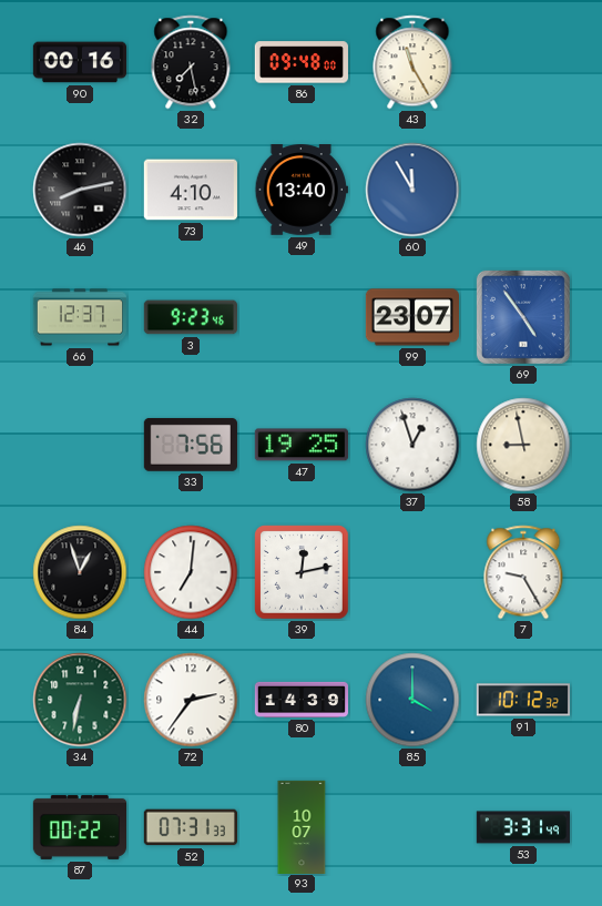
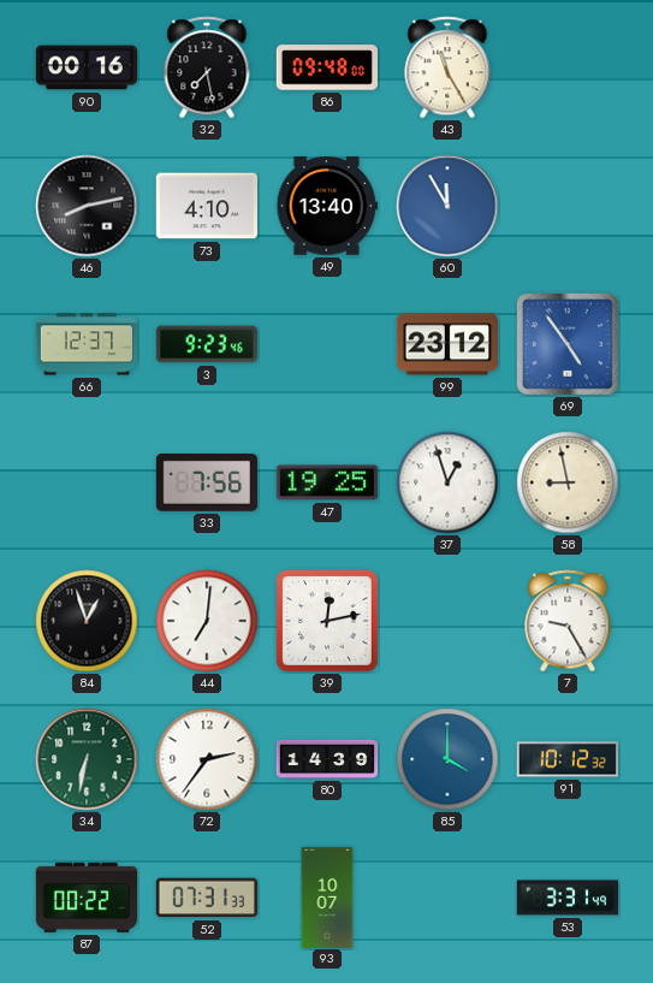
99: 23:07 -> 23:12 (446, 344)
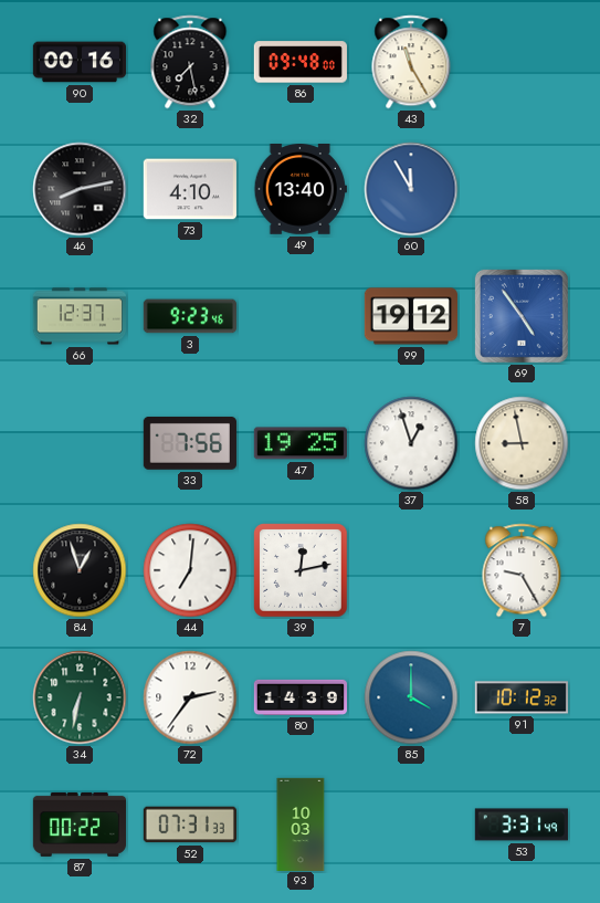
99: 23:12 -> 19:12 (410, 316)
93: 10:07 -> 10:03 (301, 823)
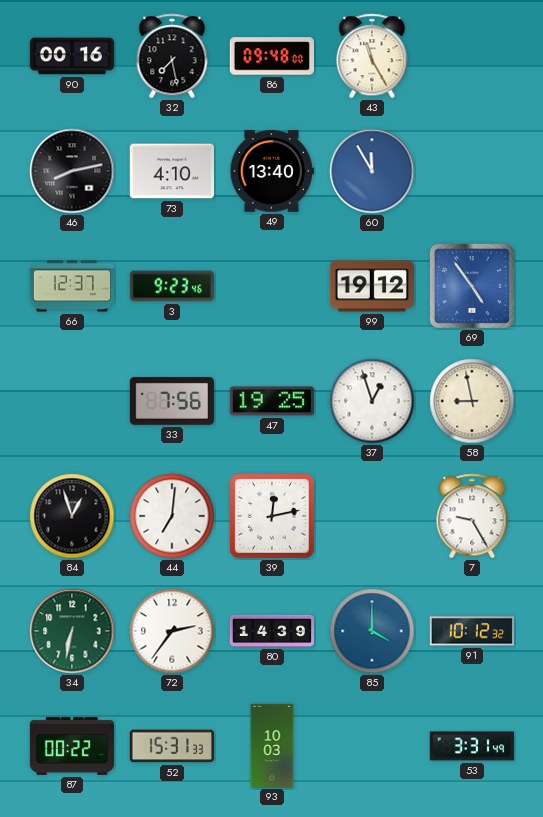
52: 07:31 -> 15:31 (172, 746)
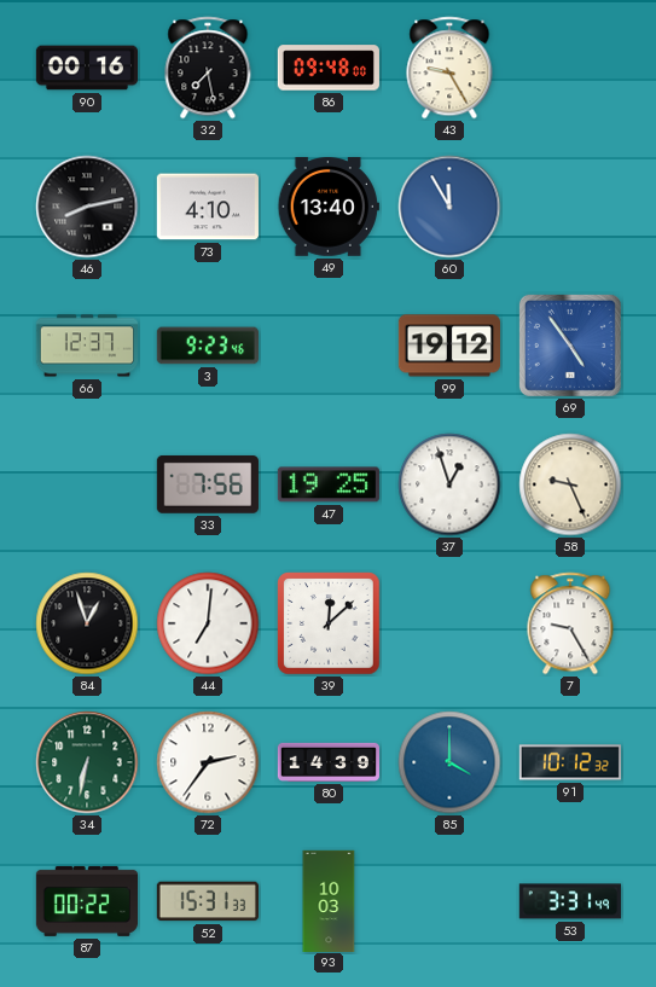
43: 11:25 -> 9:25 (449, 68)
58: 8:58 -> 9:26 (570, 484)
39: 12:13 -> 12:08 (329, 623)
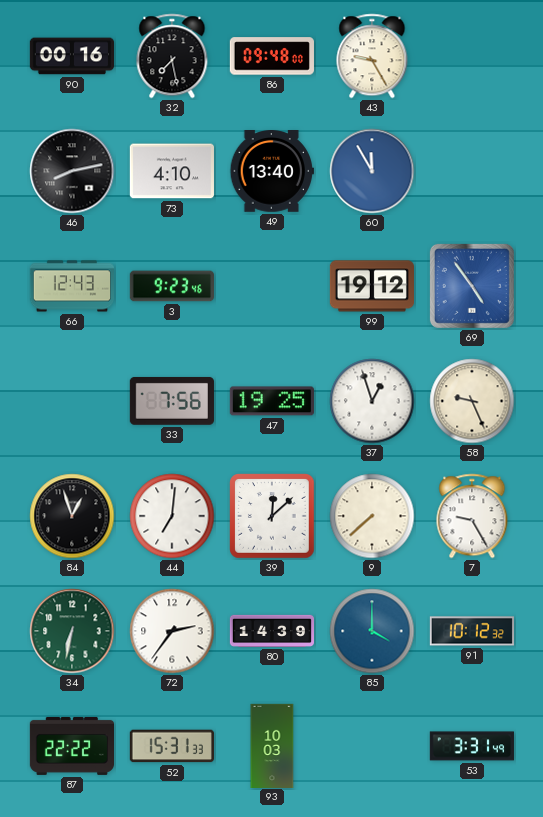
66: 12:37 -> 12:43 (71, 286)
9: none -> 7:38 (372, 516)
87: 00:22 -> 22:22 (71, 746)
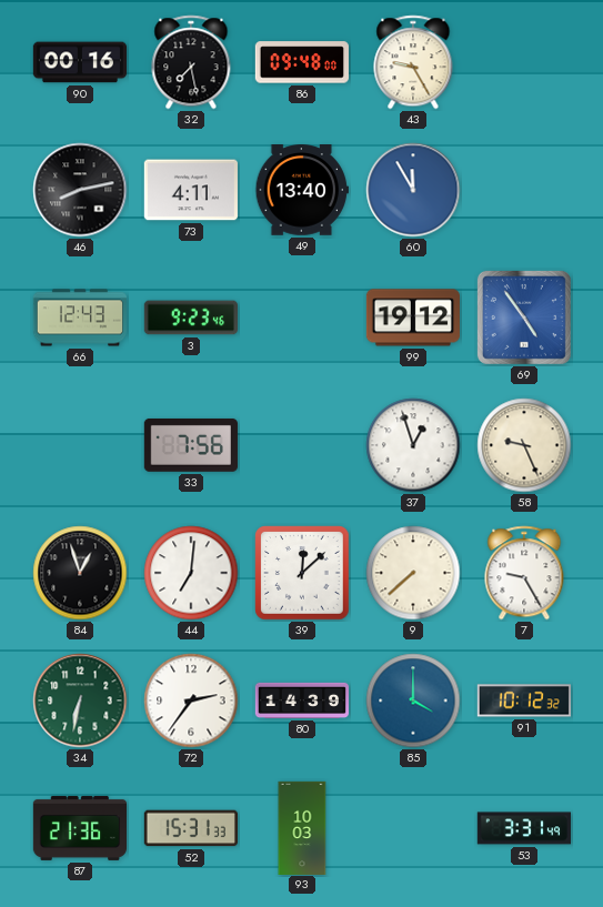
73: 4:10 -> 4:11 (191, 190)
47: 19:25 -> none (272, 401)
87: 22:22 -> 21:36 (79, 828)
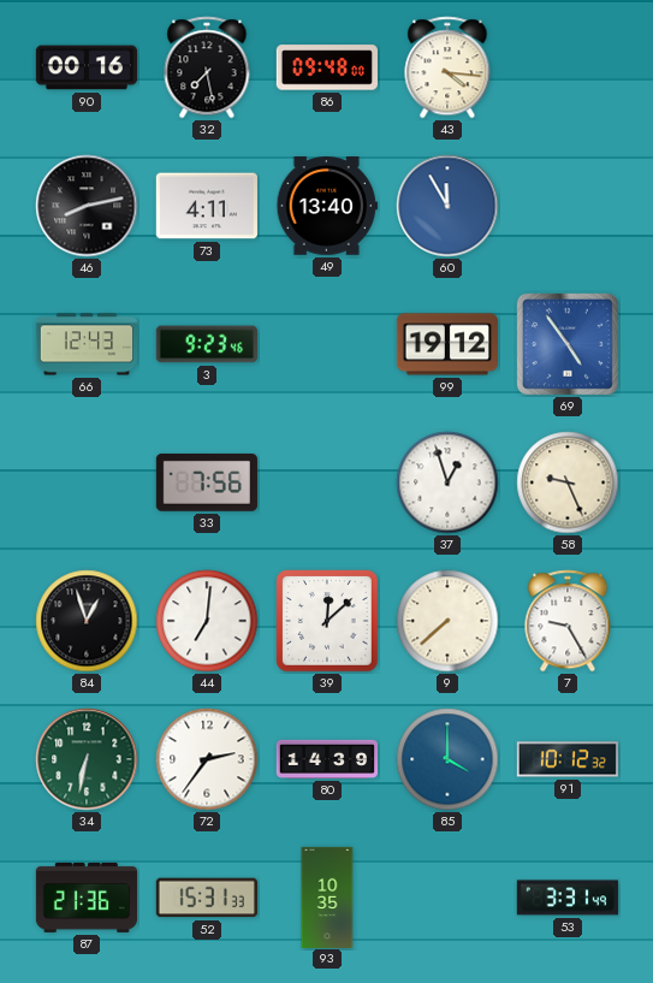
43: 9:25 -> 4:16 (447, 67)
93: 10:03 -> 10:35 (327, 896)
